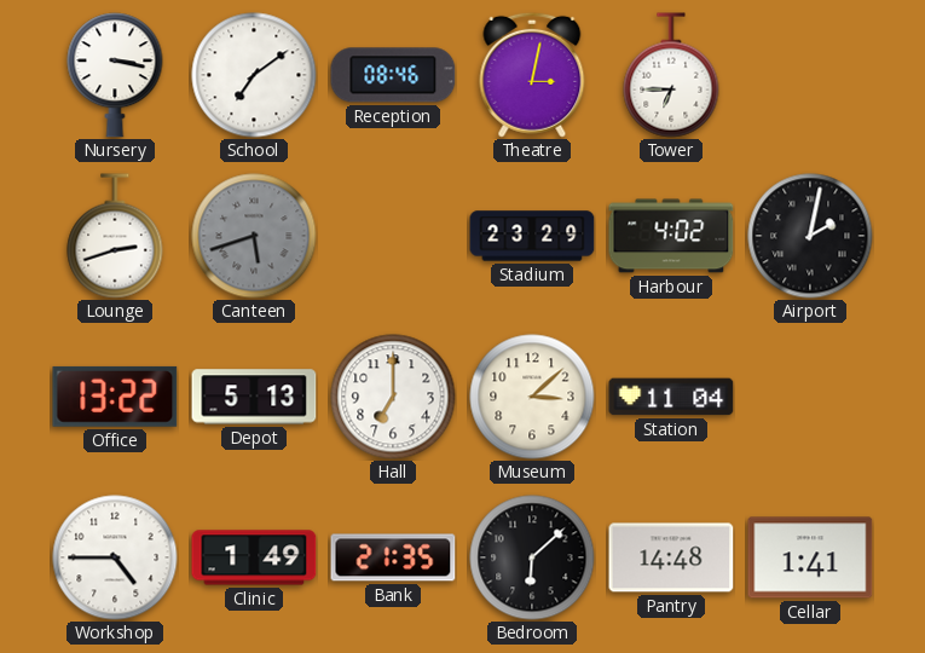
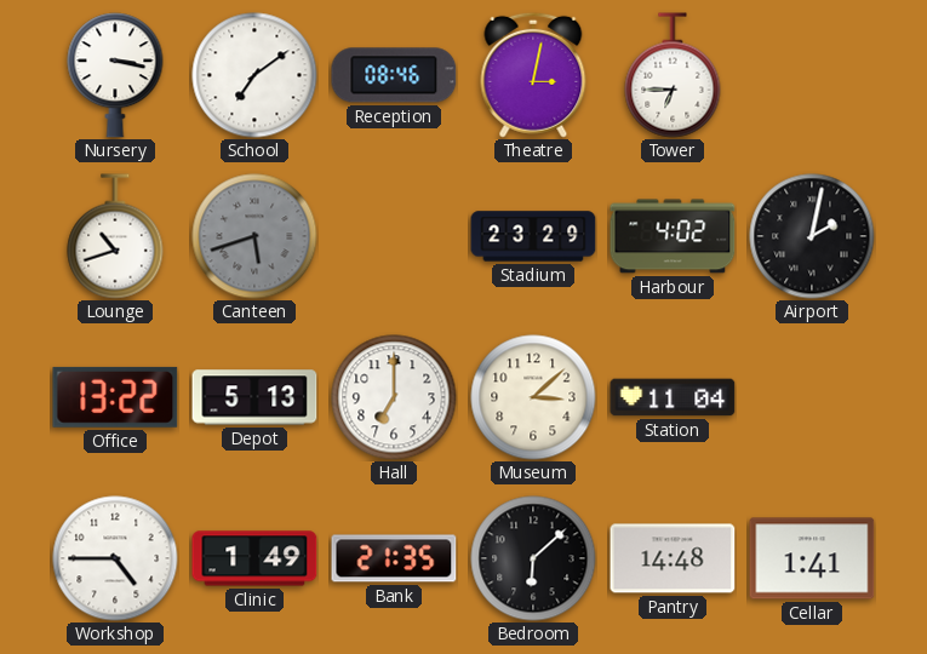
Lounge: 2:42 -> 10:42 (115, 236)
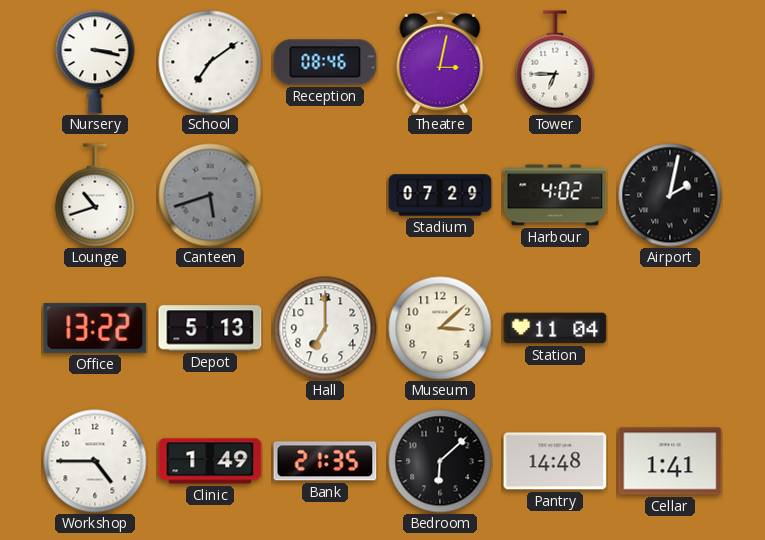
Stadium: 23:29 -> 07:29 (440, 195)
